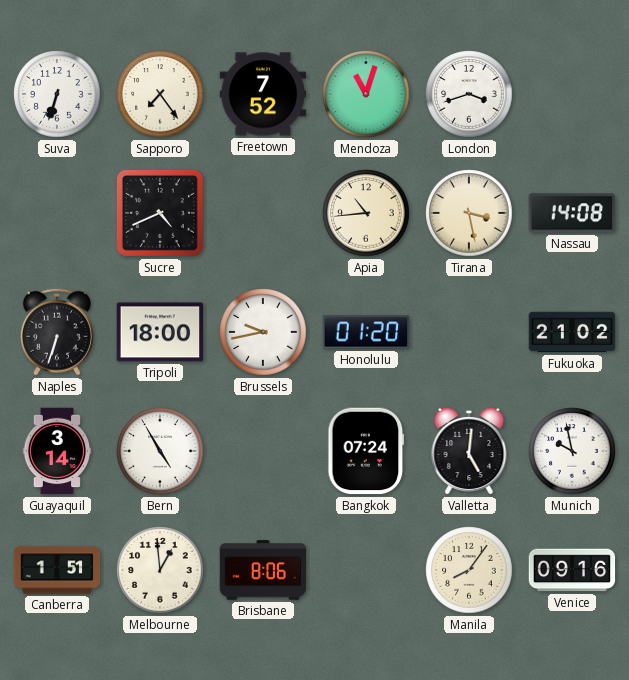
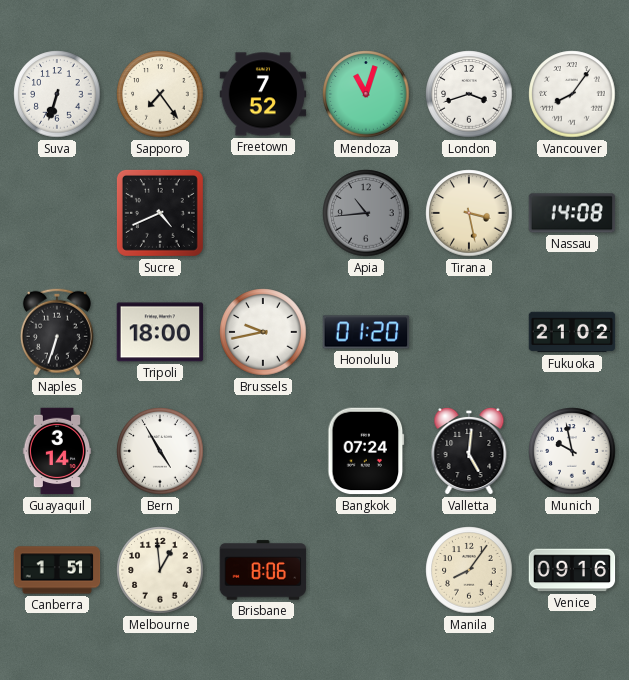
Vancouver: none -> 8:06 (572, 94)
Apia dial: cream -> grey (366, 213)
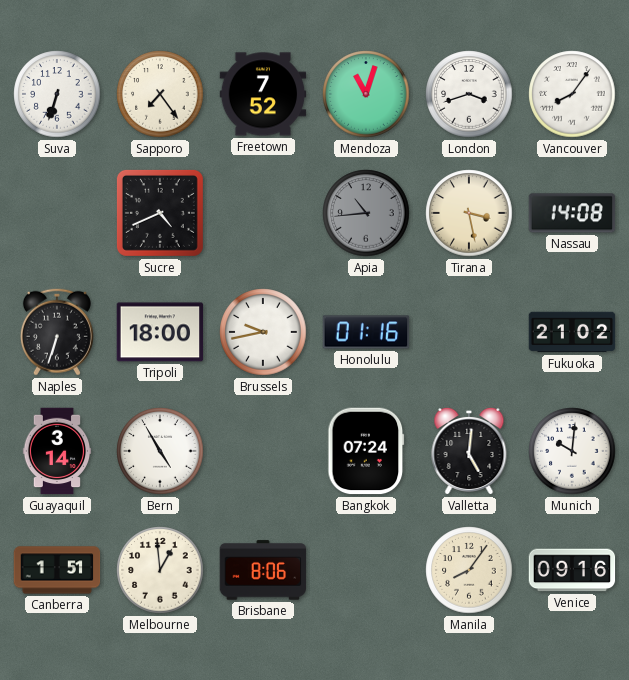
Honolulu: 01:20 -> 01:16 (366, 332)
Munich: 9:58 -> 10:01 (572, 451)
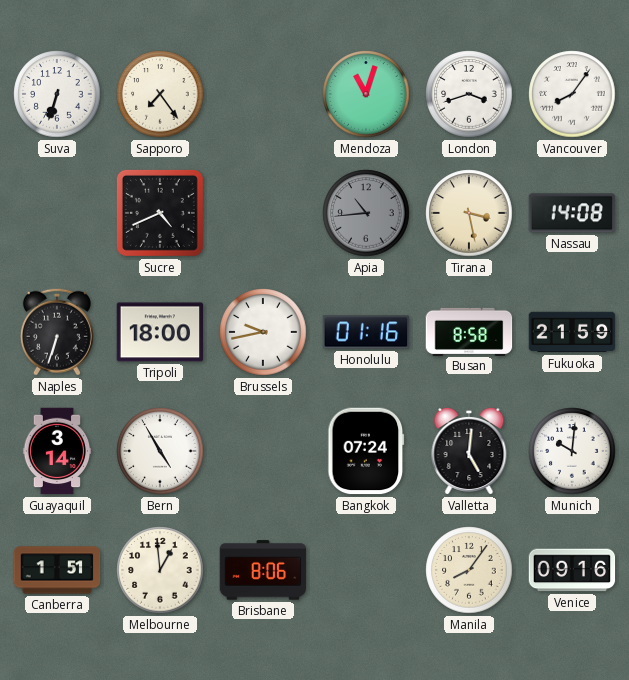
Freetown: 7:52 -> none (263, 94)
Busan: none -> 8:58 (469, 331)
Fukuoka: 21:02 -> 21:59 (572, 332)
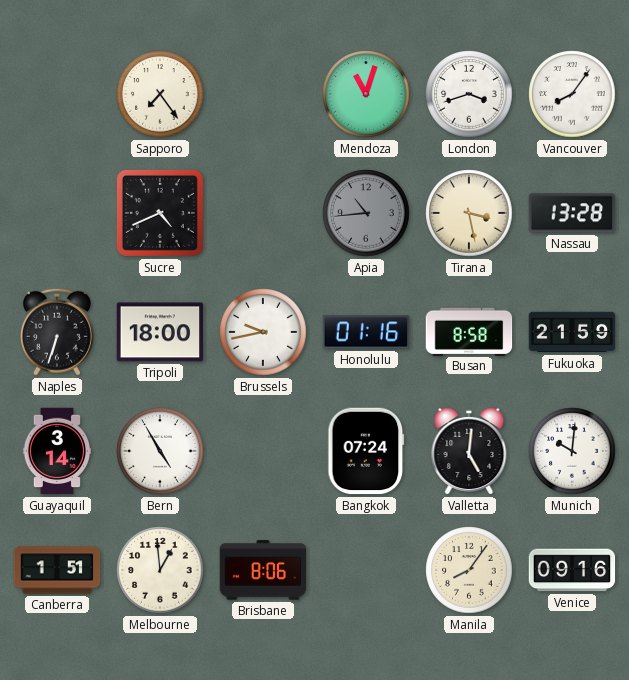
Suva: 6:33 -> none (57, 94)
Nassau: 14:08 -> 13:28 (572, 213)
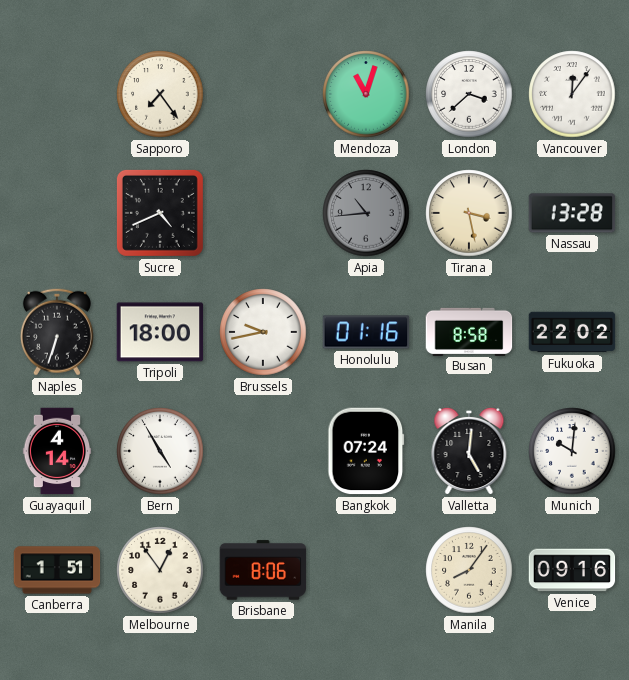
London: 3:42 -> 3:38 (469, 94)
Vancouver: 8:06 -> 12:06 (572, 94)
Fukuoka: 21:59 -> 22:02 (572, 332)
Guayaquil: 3:14 -> 4:14 (57, 451)
Melbourne: 12:59 -> 12:54 (160, 570)
